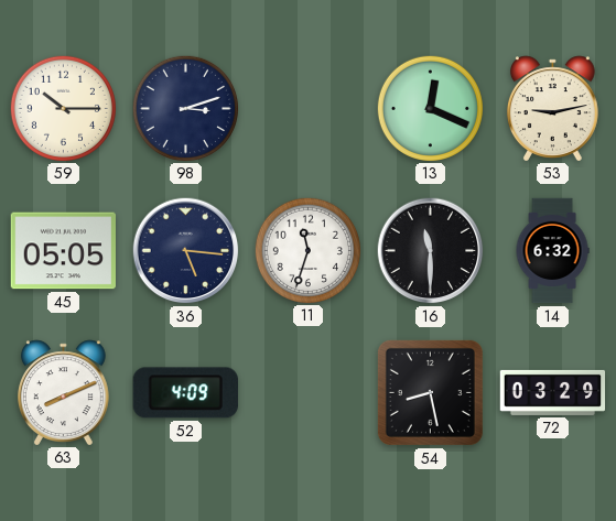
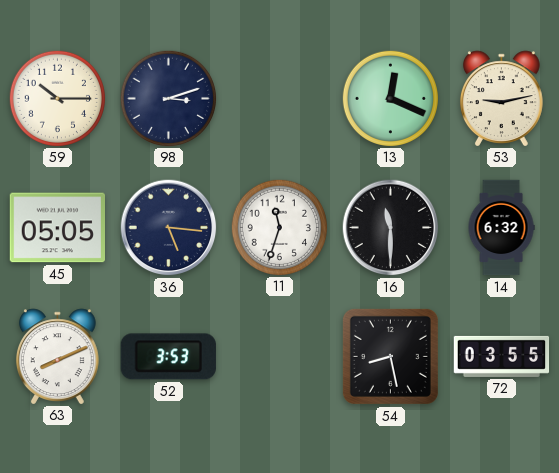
52: 4:09 -> 3:53 (168, 357)
72: 03:29 -> 03:55 (502, 356)
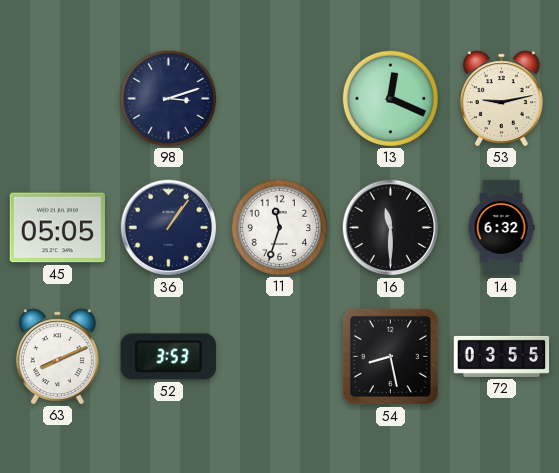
59: 10:15 -> none (57, 98)
36: 5:16 -> 1:06 (169, 228)
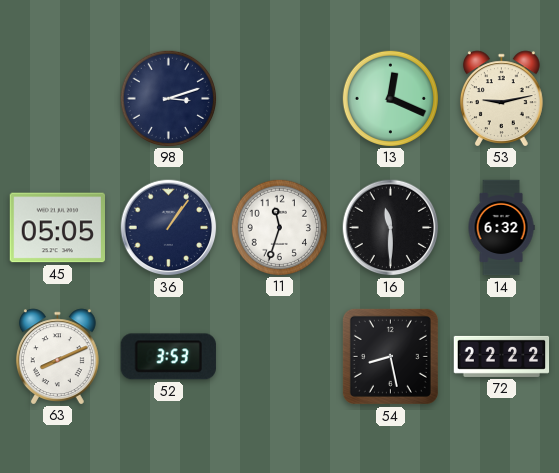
72: 03:55 -> 22:22 (502, 356)
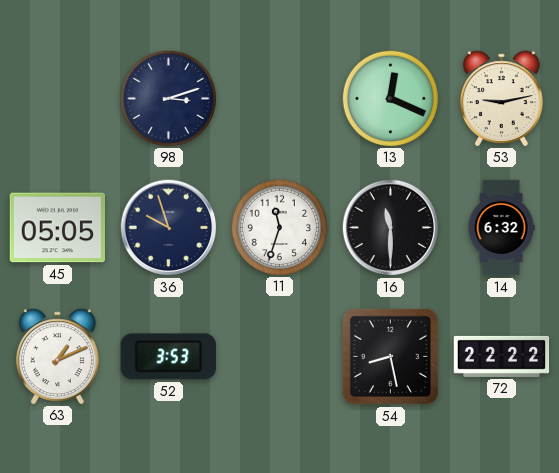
36: 1:06 -> 9:57 (169, 228)
63: 8:11 -> 1:11 (57, 356)
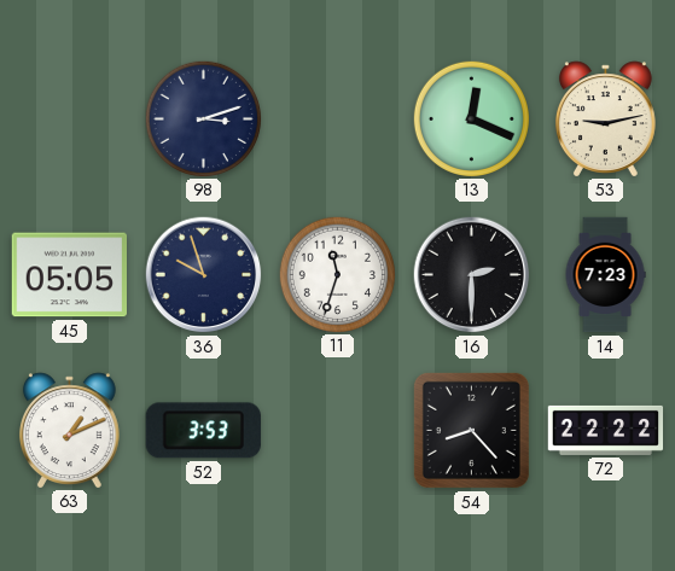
16: 11:30 -> 2:30 (472, 275)
14: 6:32 -> 7:23 (605, 275)
54: 8:28 -> 8:23 (471, 430)
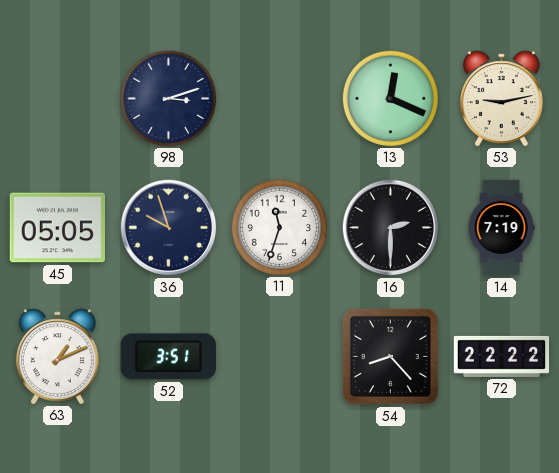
14: 7:23 -> 7:19 (501, 228)
52: 3:53 -> 3:51 (168, 357)
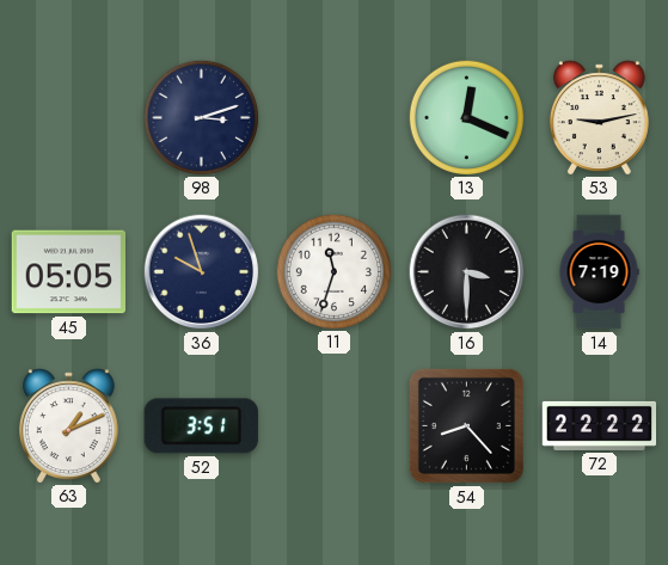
16: 2:30 -> 3:30 (467, 272)
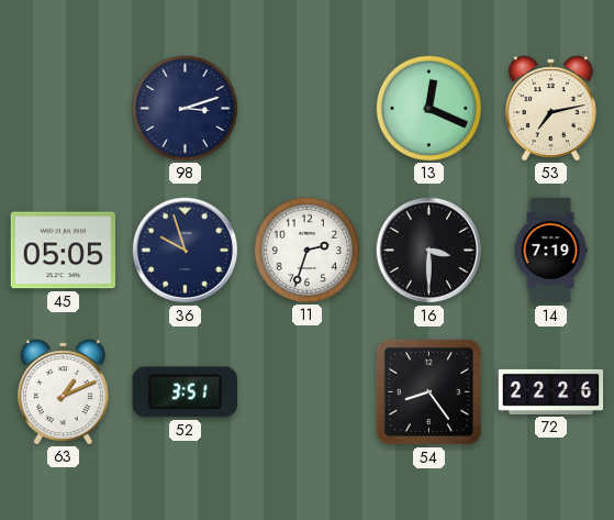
53: 9:13 -> 7:13 (550, 108)
11: 11:33 -> 2:33 (306, 250)
54: 8:23 -> 8:24 (428, 391)
72: 22:22 -> 22:26 (551, 391)
